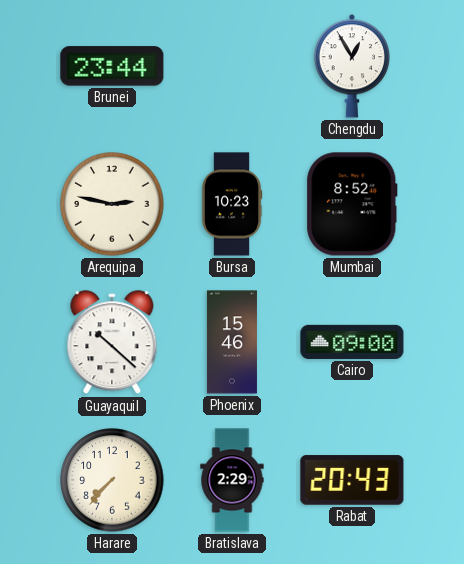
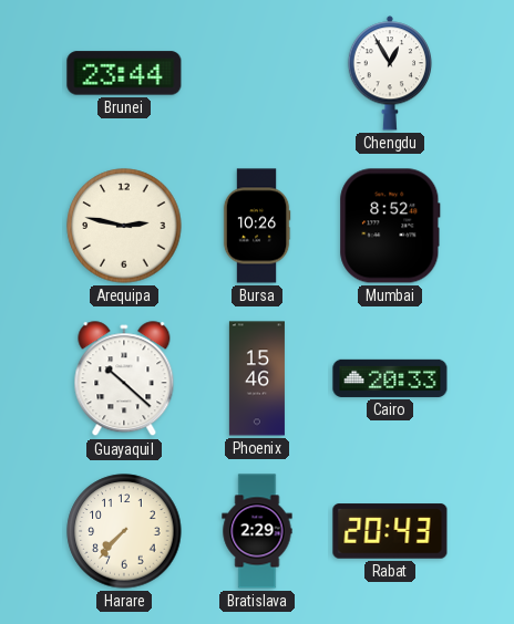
Bursa: 10:23 -> 10:26 (257, 226)
Cairo: 09:00 -> 20:33 (390, 378)
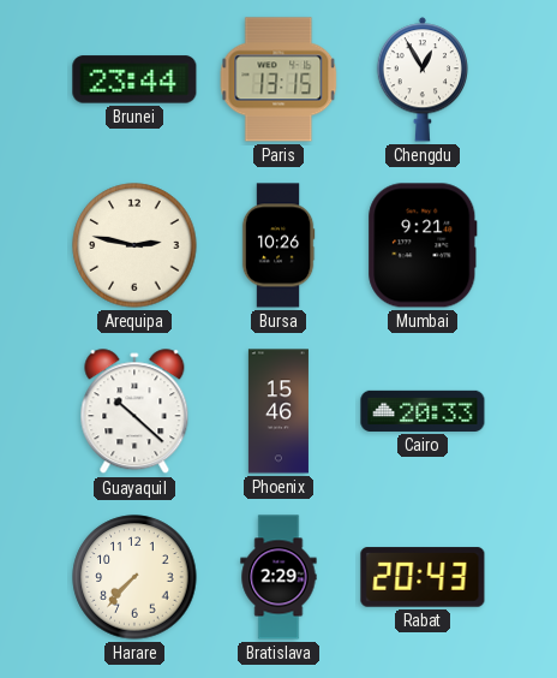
Paris: none -> 13:15 (278, 79)
Mumbai: 8:52 -> 9:21 (423, 245)
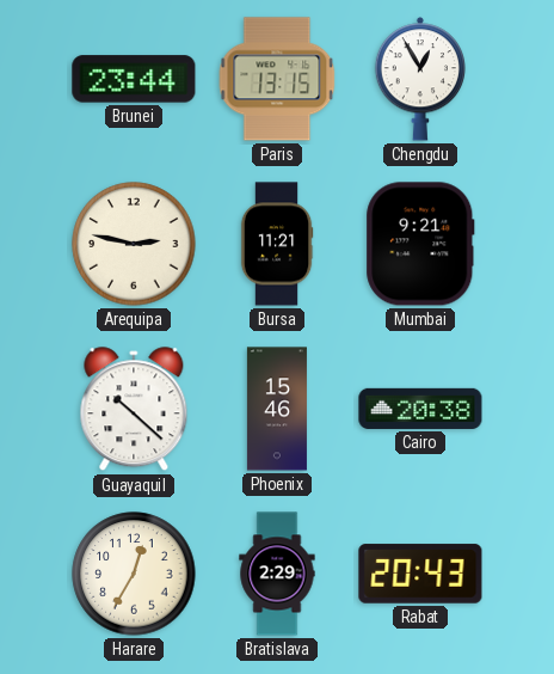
Bursa: 10:26 -> 11:21 (277, 244)
Cairo: 20:33 -> 20:38 (420, 409)
Harare: 7:37 -> 12:35 (134, 574)
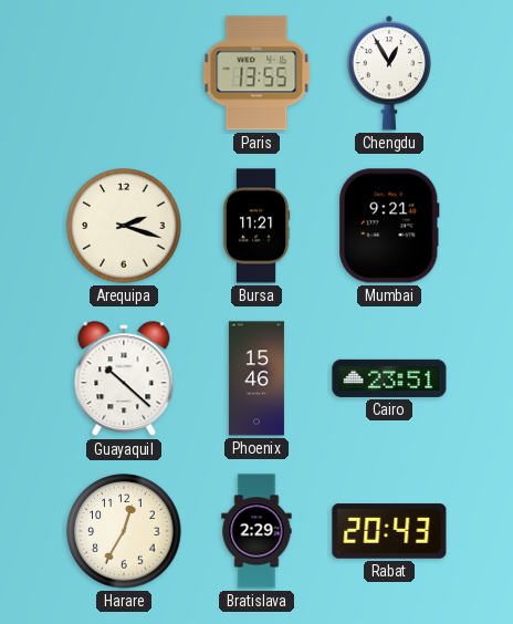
Brunei: 23:44 -> none (134, 79)
Paris: 13:15 -> 13:55 (256, 73)
Arequipa: 2:47 -> 2:18 (124, 226)
Cairo: 20:38 -> 23:51 (389, 378)
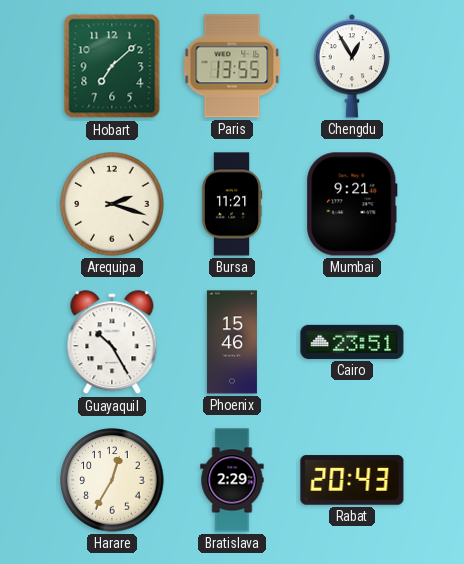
Hobart: none -> 7:08 (112, 66)
Guayaquil: 10:22 -> 10:25 (112, 343)
